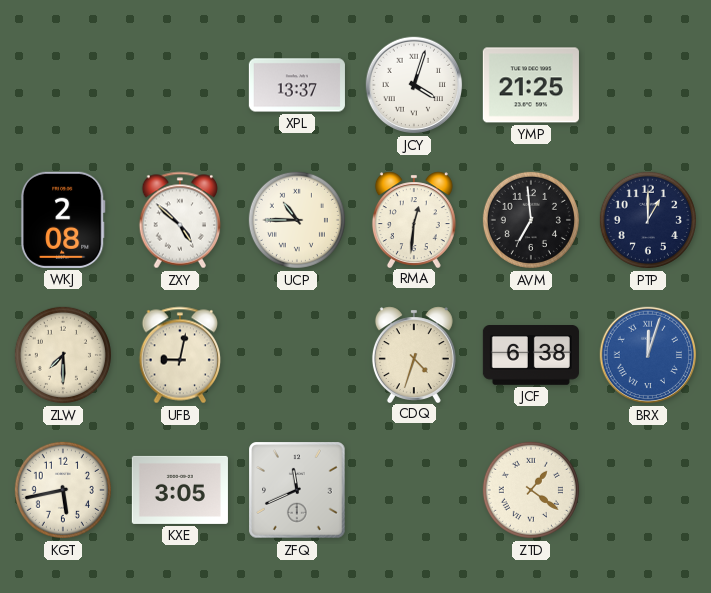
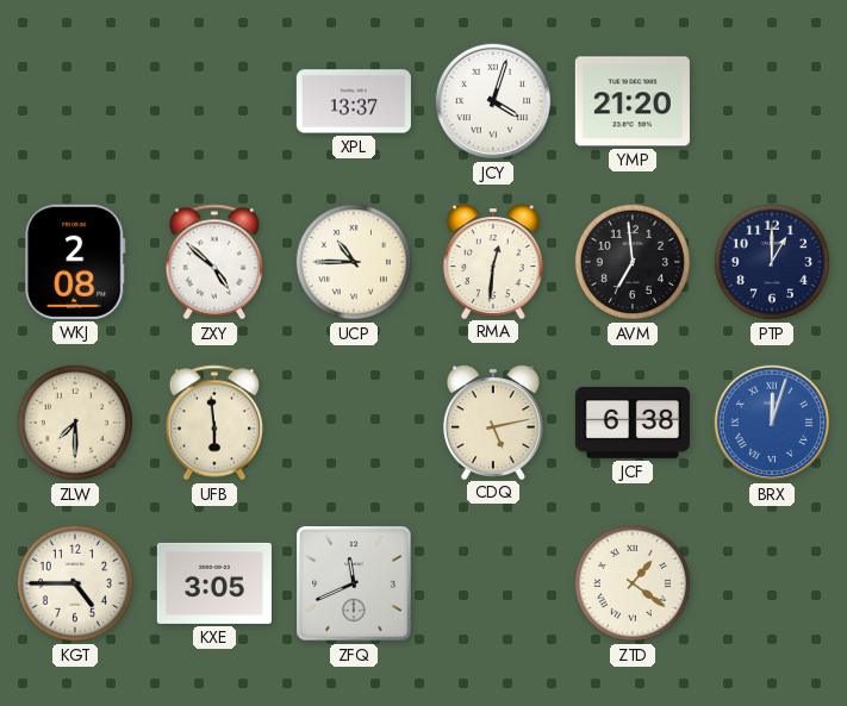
YMP: 21:25 -> 21:20 (633, 101)
UFB: 9:02 -> 5:59 (214, 423)
CDQ: 4:33 -> 5:13 (493, 421)
KGT: 5:43 -> 4:45 (75, 583)
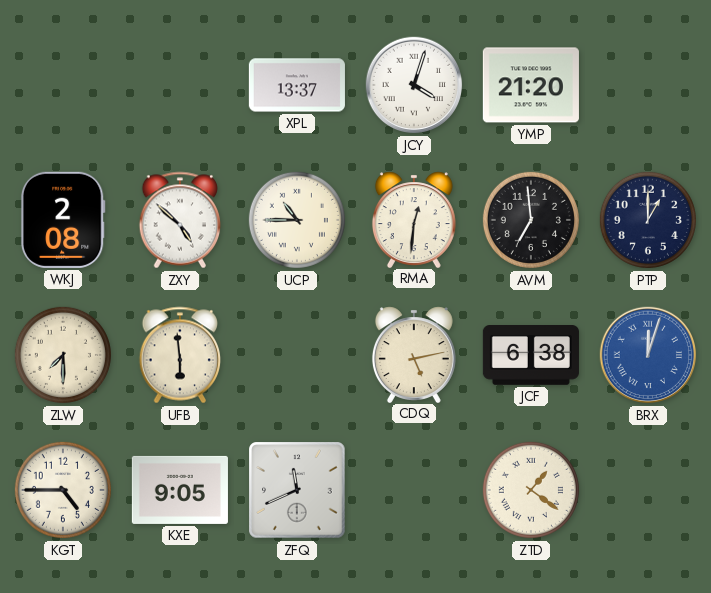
KXE: 3:05 -> 9:05 (180, 490)
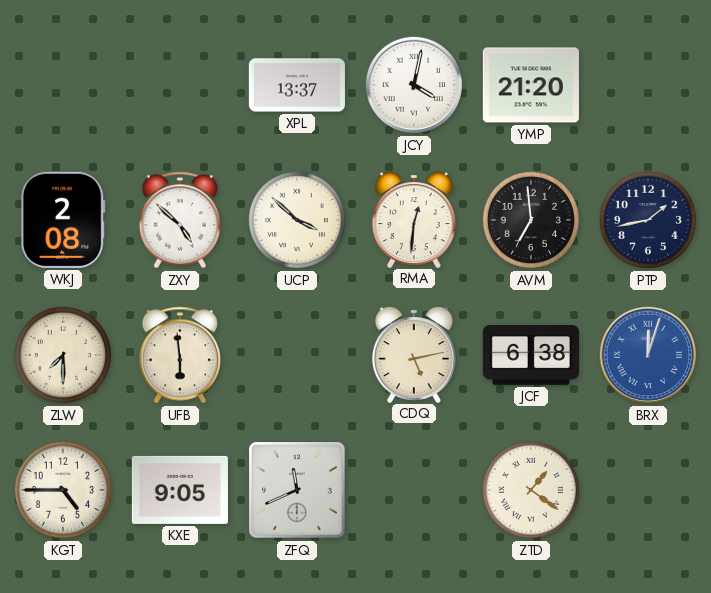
JCY: 4:03 -> 4:02 (414, 85)
UCP: 10:45 -> 3:52 (297, 220)
PTP: 1:00 -> 1:43 (648, 220)
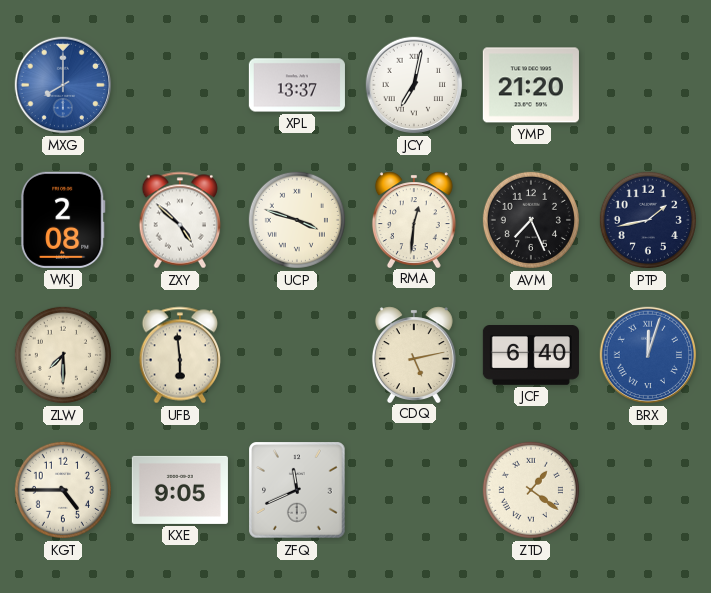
MXG: none -> 8:00 (63, 85)
JCY: 4:02 -> 7:02 (414, 85)
UCP: 3:52 -> 3:48 (297, 220)
AVM: 6:59 -> 7:26 (531, 220)
JCF: 6:38 -> 6:40 (531, 356)
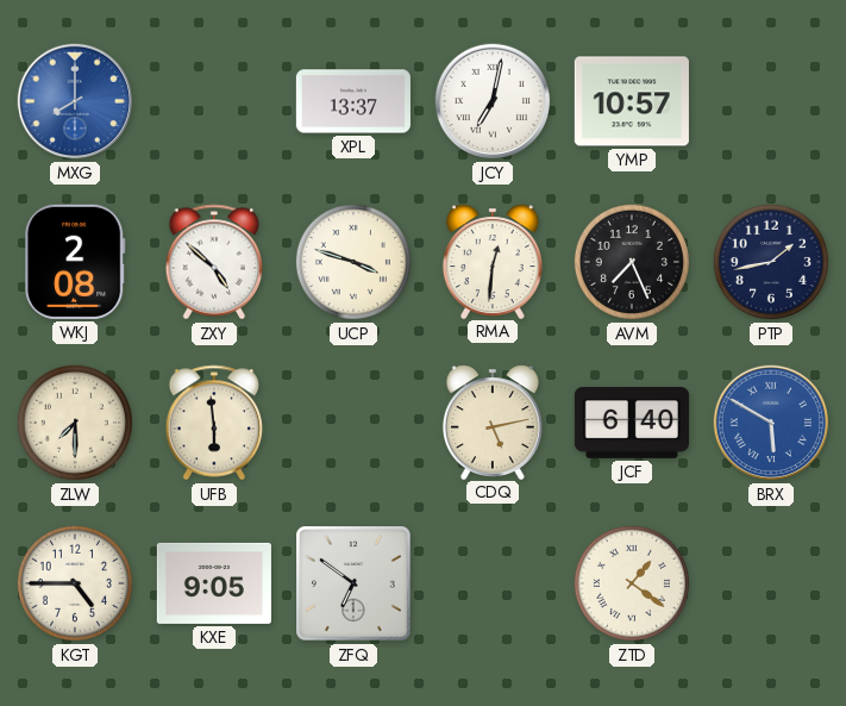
YMP: 21:20 -> 10:57 (632, 101)
BRX: 12:03 -> 5:50 (771, 423)
ZFQ: 11:41 -> 6:51 (353, 583)
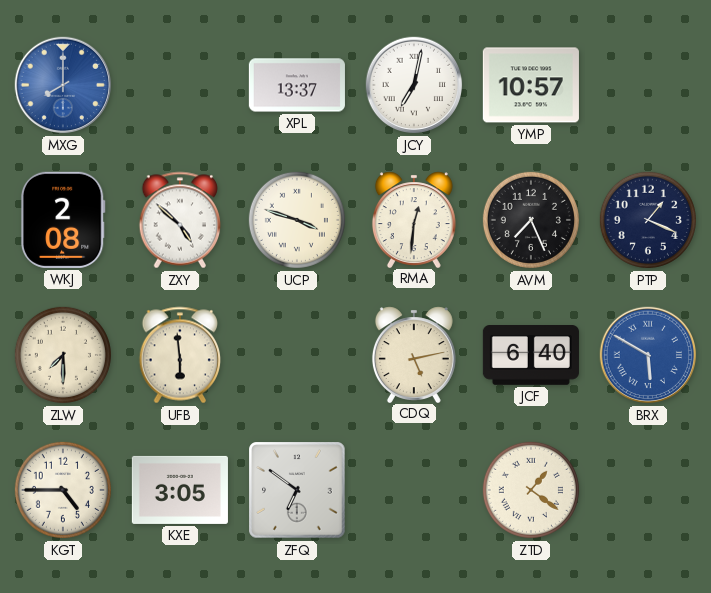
PTP: 1:43 -> 1:19 (648, 220)
KXE: 9:05 -> 3:05 (180, 490)
